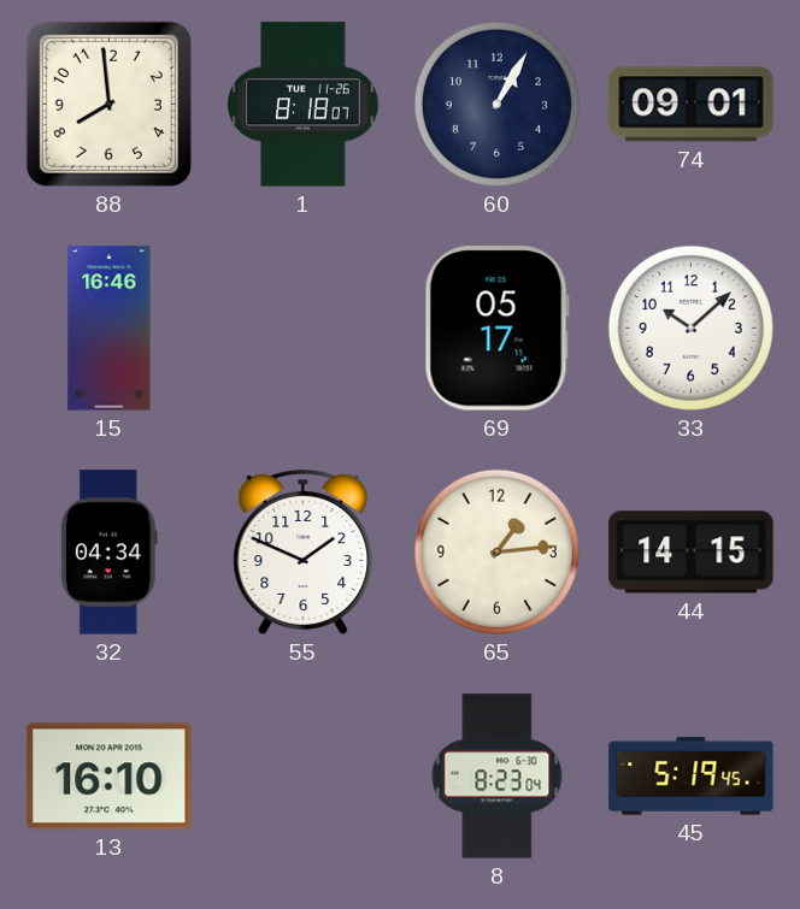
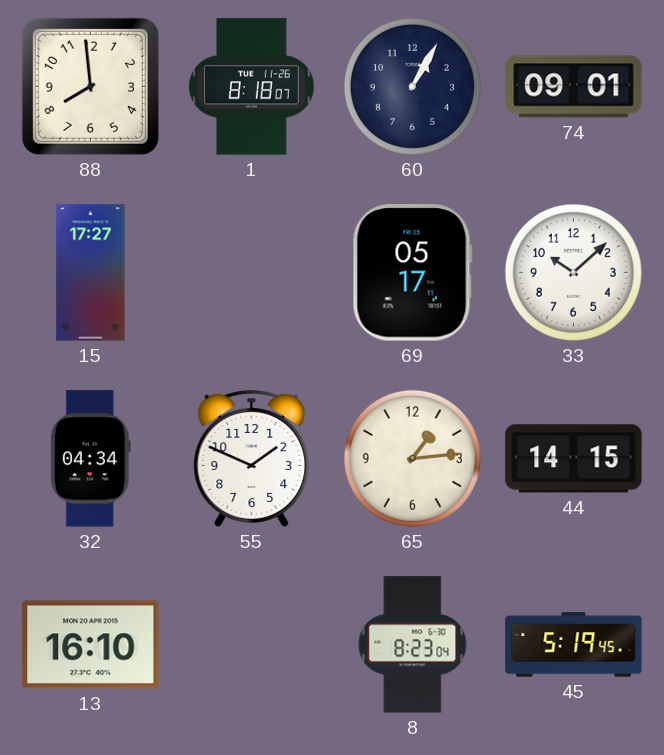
15: 16:46 -> 17:27 (91, 273)
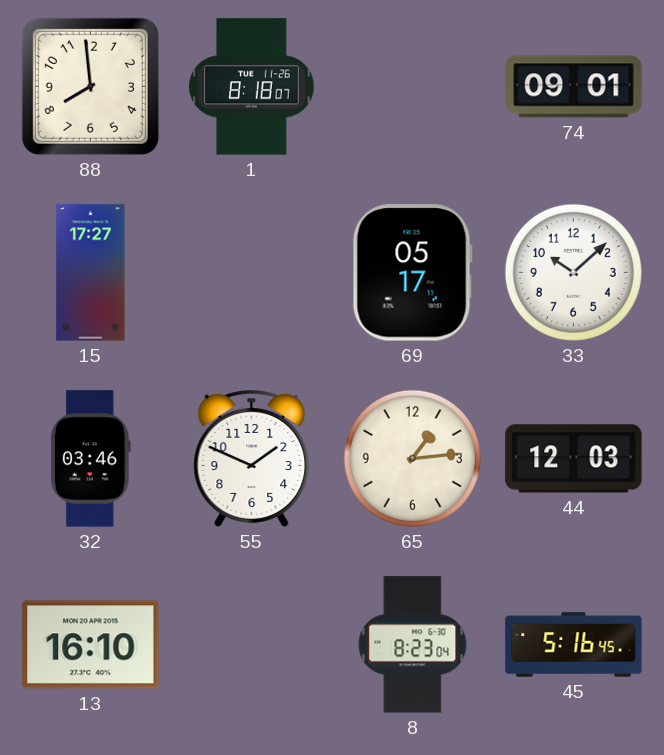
60: 1:05 -> none (412, 86)
32: 04:34 -> 03:46 (90, 459)
44: 14:15 -> 12:03 (574, 459)
45: 5:19 -> 5:16 (574, 645)
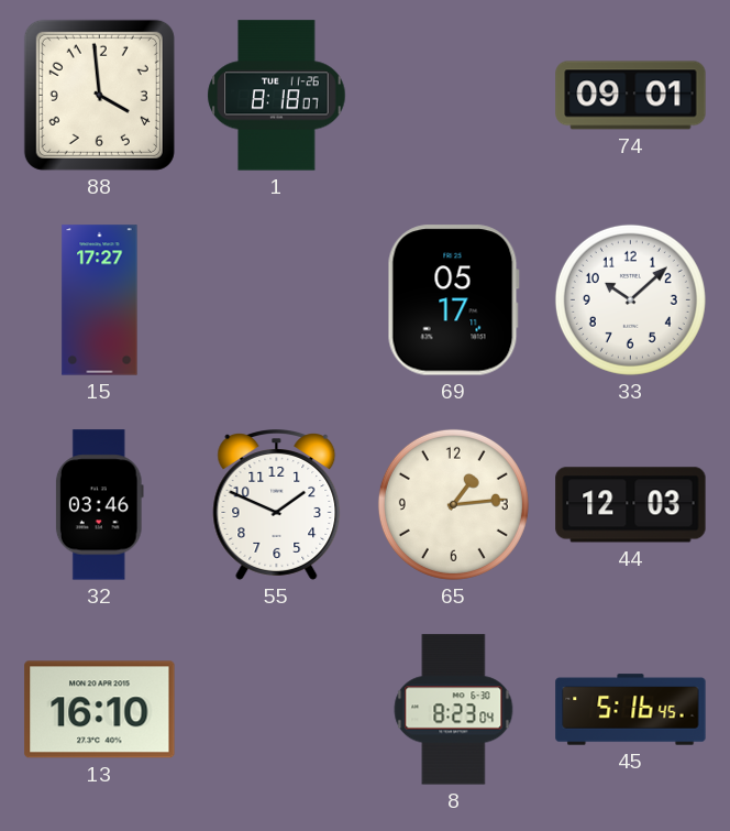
88: 7:59 -> 3:59 (99, 95)
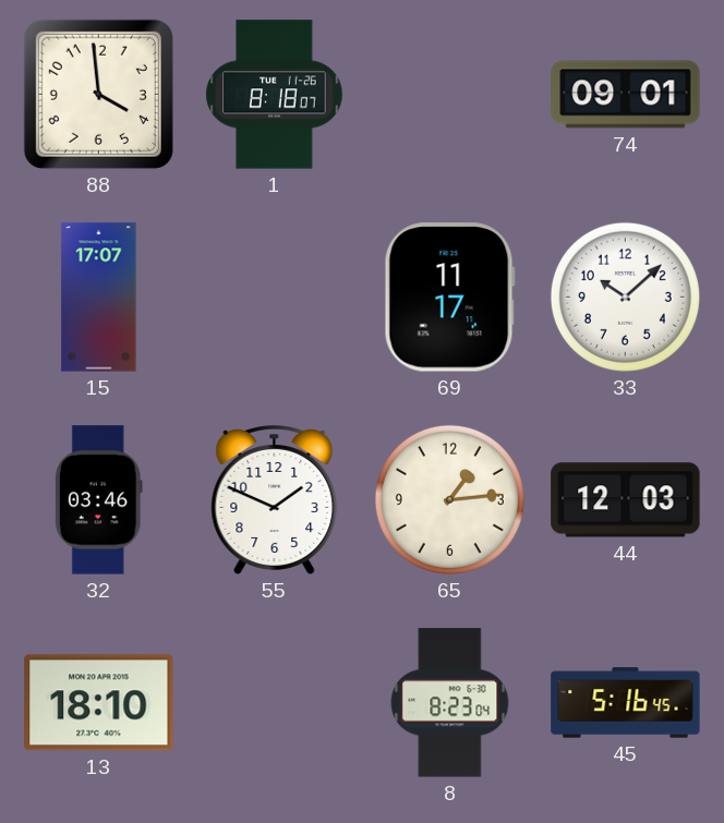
15: 17:27 -> 17:07 (99, 298)
69: 05:17 -> 11:17 (449, 298)
13: 16:10 -> 18:10 (99, 703)
